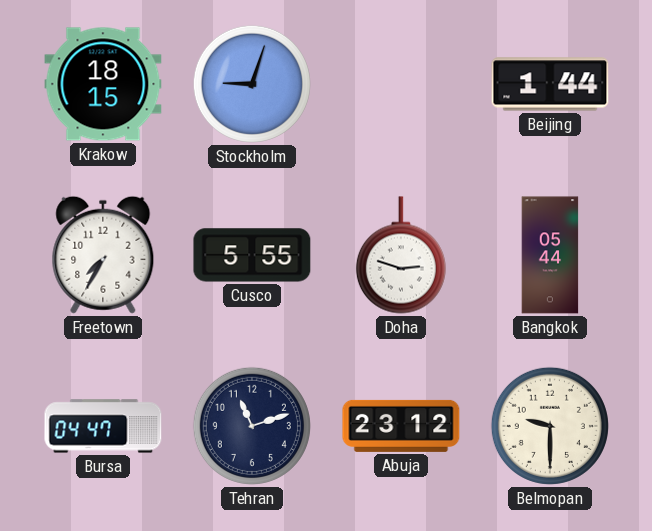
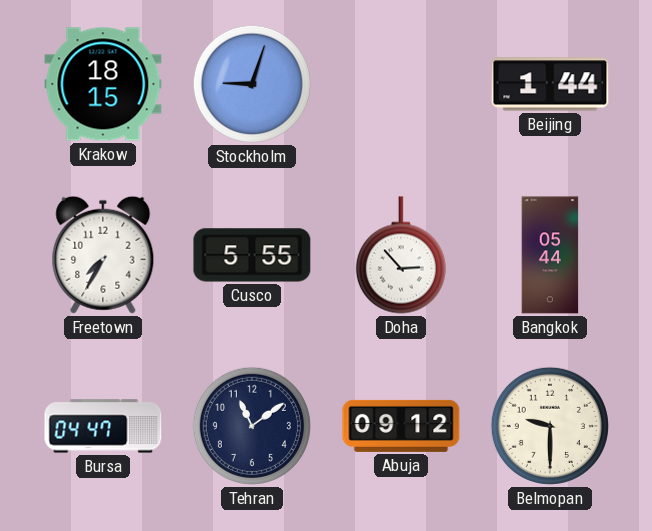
Doha: 2:48 -> 2:53 (401, 255)
Tehran: 11:12 -> 11:09 (252, 426)
Abuja: 23:12 -> 09:12 (401, 426)
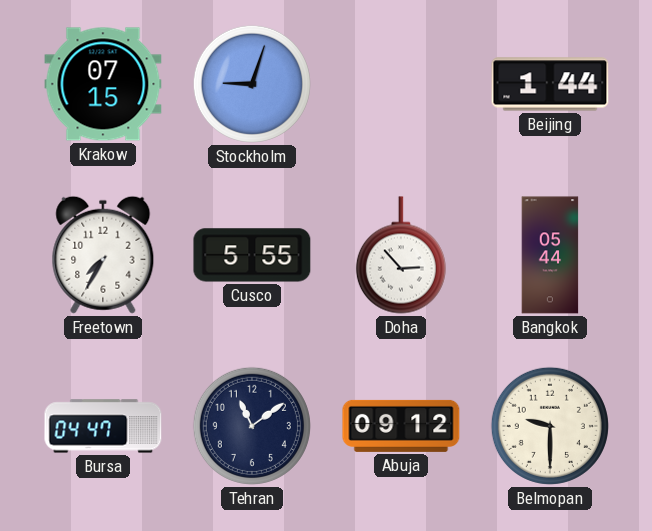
Krakow: 18:15 -> 07:15 (103, 84)
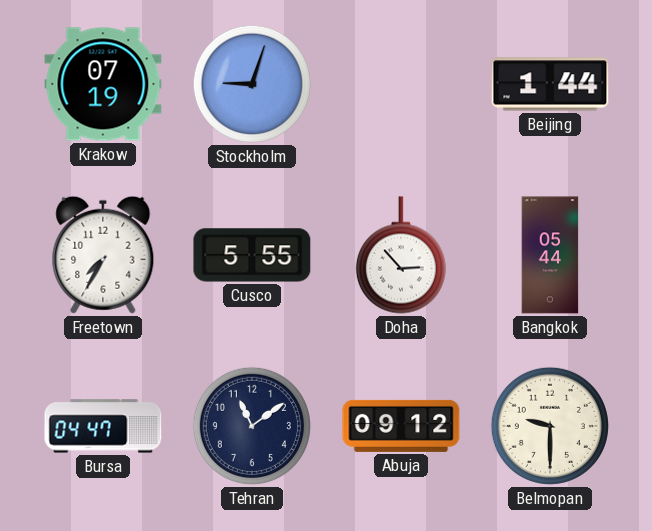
Krakow: 07:15 -> 07:19 (103, 84)
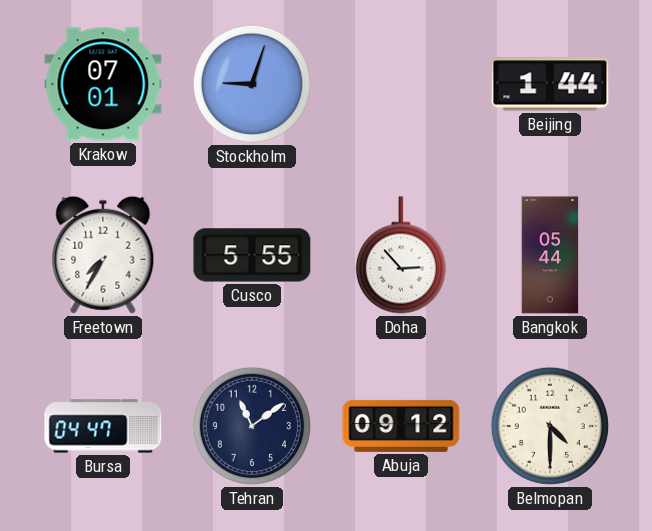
Krakow: 07:19 -> 07:01 (103, 84)
Belmopan: 9:30 -> 4:30 (550, 426)
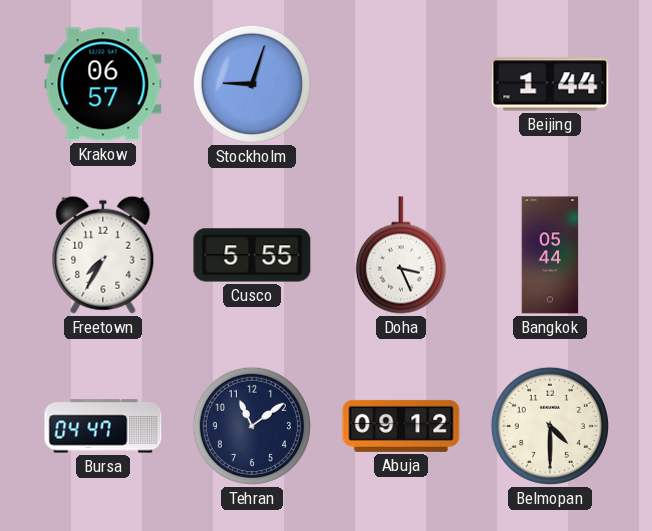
Krakow: 07:01 -> 06:57 (103, 84)
Doha: 2:53 -> 3:26 (401, 255)
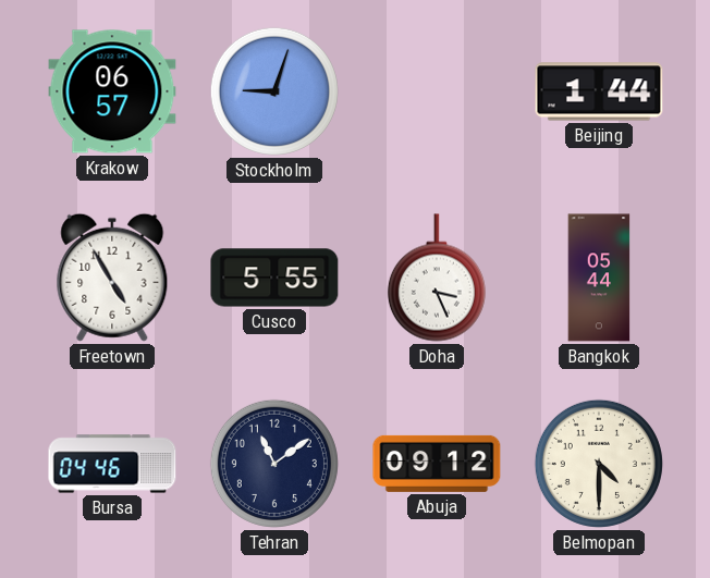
Freetown: 7:35 -> 4:55 (112, 278)
Bursa: 04:47 -> 04:46 (112, 464)
